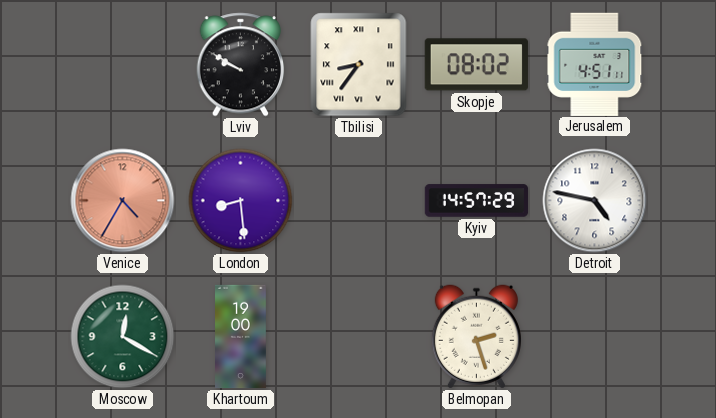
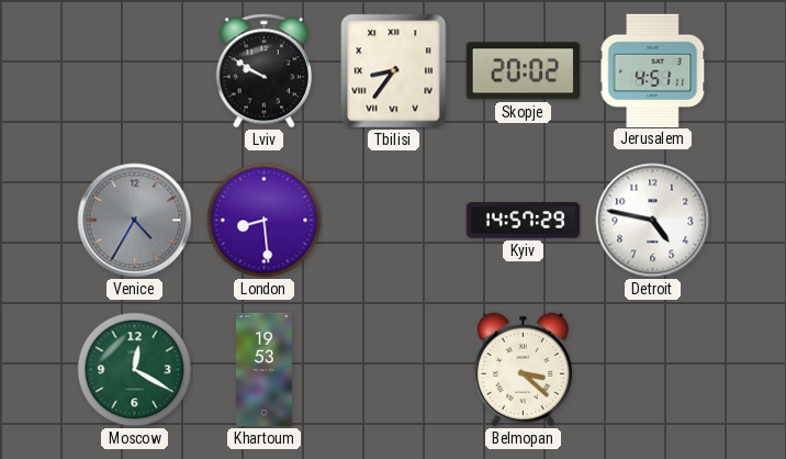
Skopje: 08:02 -> 20:02 (523, 71)
Venice dial: salmon -> grey (135, 221)
Khartoum: 19:00 -> 19:53 (265, 370)
Belmopan: 2:27 -> 3:22 (523, 370)
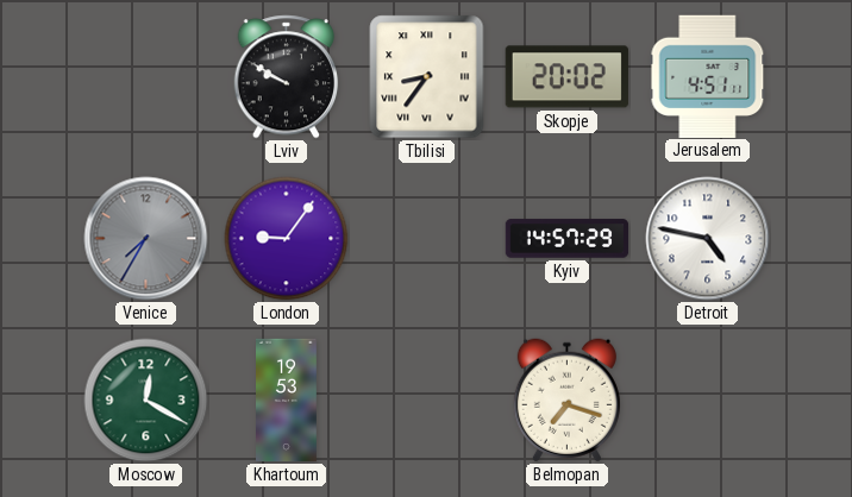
Venice: 4:35 -> 7:35 (146, 239)
London: 8:29 -> 9:06 (287, 239)
Belmopan: 3:22 -> 7:18 (566, 401)
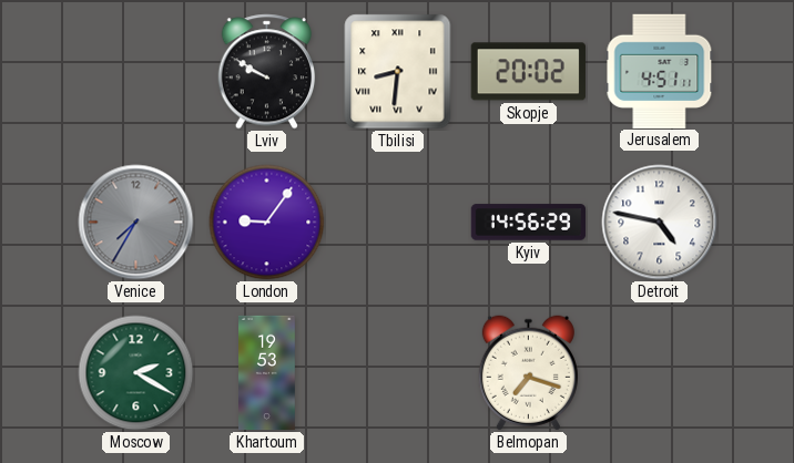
Tbilisi: 8:36 -> 8:31 (398, 72)
Kyiv: 14:57 -> 14:56 (529, 223)
Moscow: 12:20 -> 2:20 (136, 373)
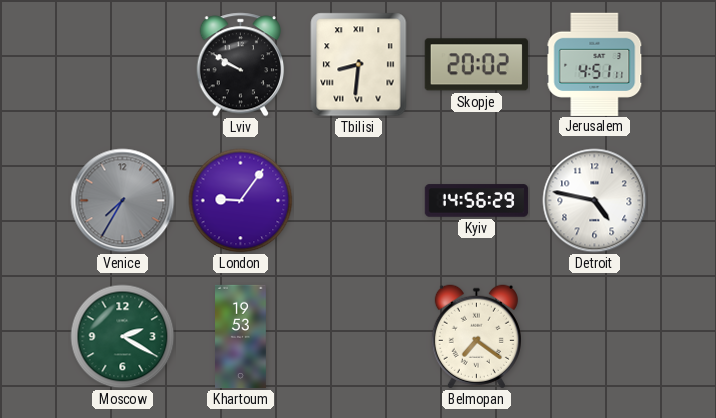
Belmopan: 7:18 -> 7:21 (476, 337)
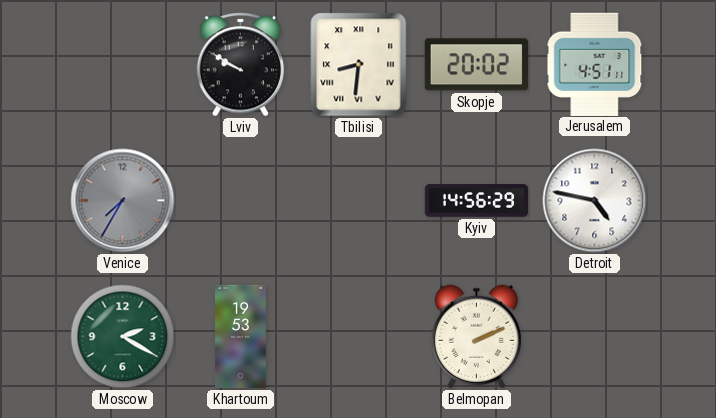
London: 9:06 -> none (241, 201)
Belmopan: 7:21 -> 2:11 (476, 337)
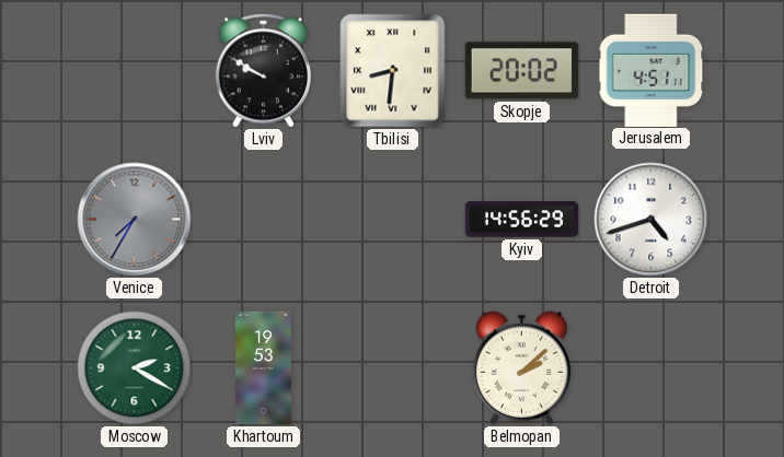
Detroit: 4:47 -> 4:42 (652, 220)
Belmopan: 2:11 -> 2:08 (521, 368)
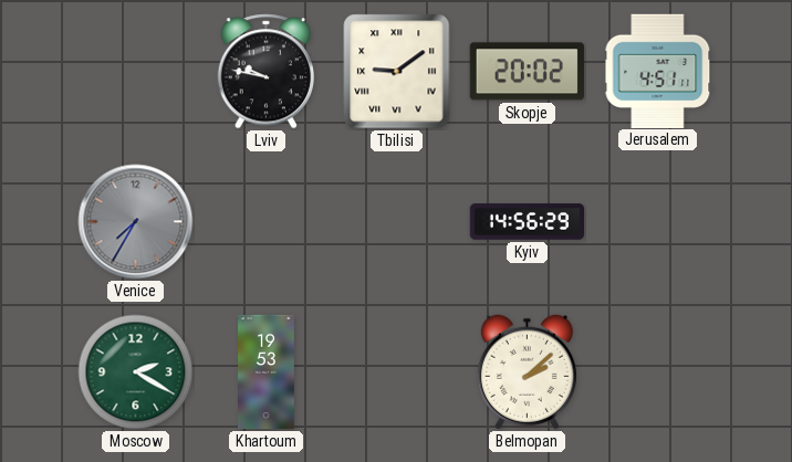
Lviv: 9:50 -> 9:47 (267, 72)
Tbilisi: 8:31 -> 9:09 (397, 72)
Detroit: 4:42 -> none (652, 220)
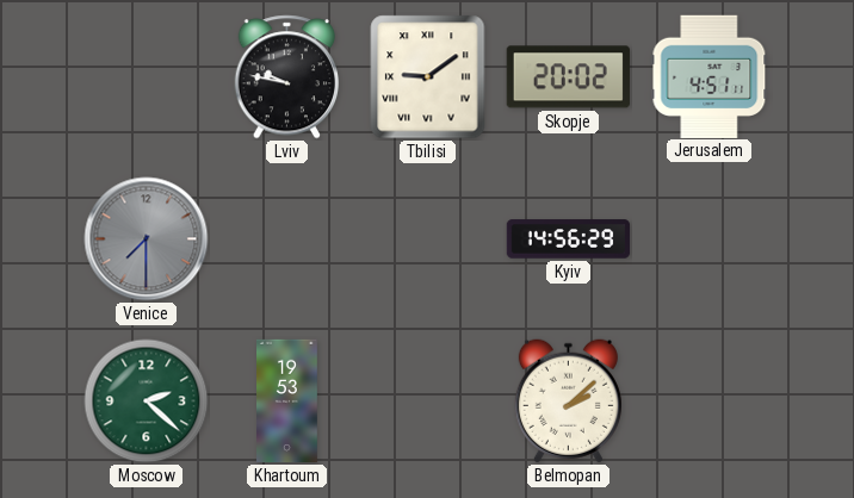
Venice: 7:35 -> 7:30 (147, 239)
Moscow: 2:20 -> 2:22 (147, 401)
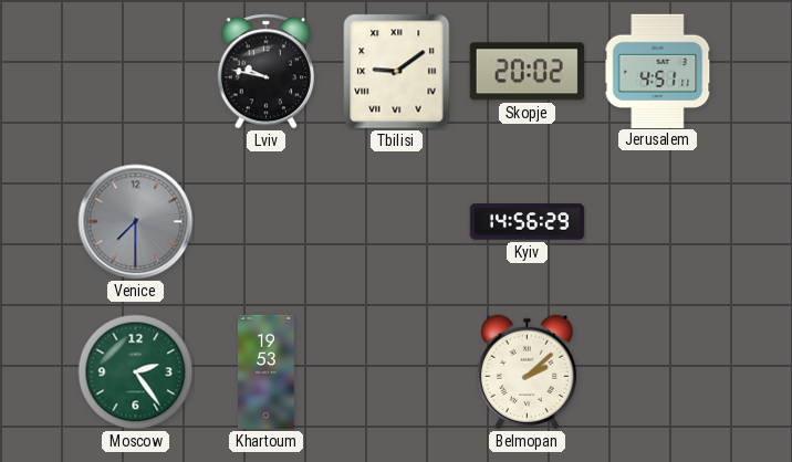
Moscow: 2:22 -> 2:24 (136, 372)
